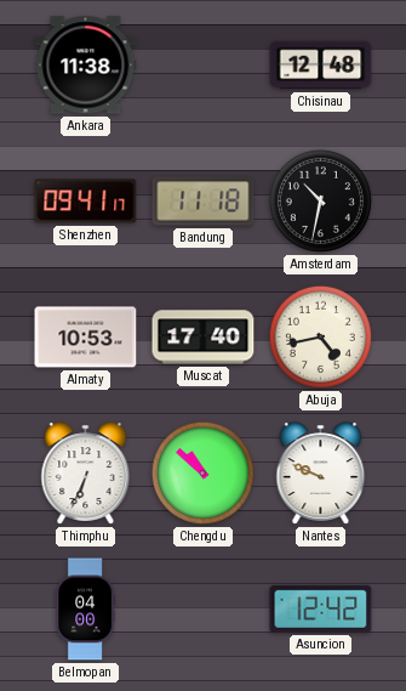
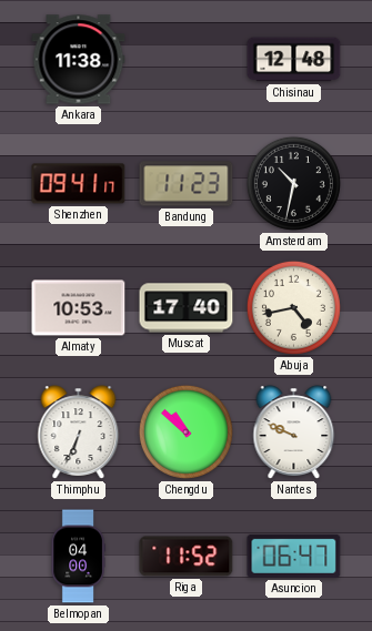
Bandung: 11:18 -> 11:23 (187, 184)
Riga: none -> 11:52 (187, 557)
Asuncion: 12:42 -> 06:47 (294, 556)
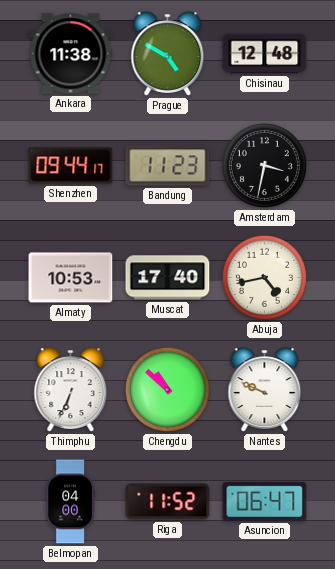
Prague: none -> 4:50 (168, 54)
Shenzhen: 09:41 -> 09:44 (71, 166)
Amsterdam: 10:32 -> 3:32 (264, 165)
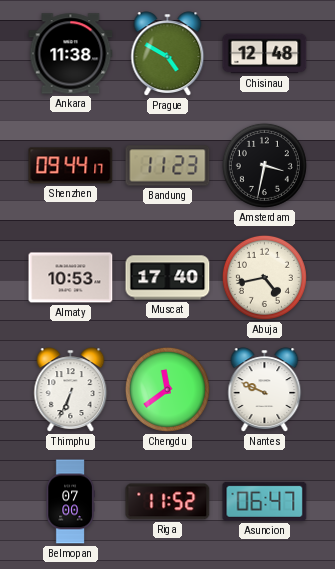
Chengdu: 10:52 -> 11:39 (167, 389)
Belmopan: 04:00 -> 07:00 (70, 502)
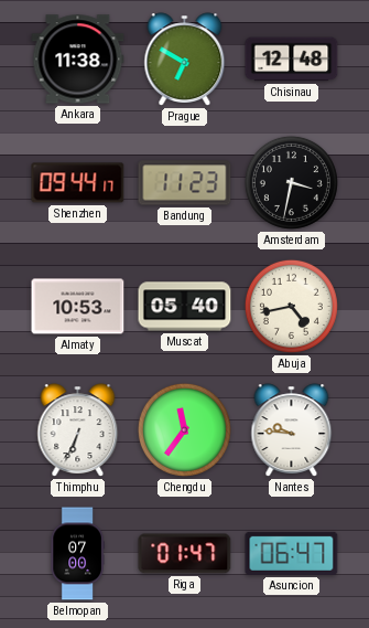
Prague: 4:50 -> 6:50 (185, 60)
Muscat: 17:40 -> 05:40 (185, 307)
Chengdu: 11:39 -> 11:36 (184, 429)
Nantes: 9:49 -> 9:46 (292, 430)
Riga: 11:52 -> 01:47 (185, 554)
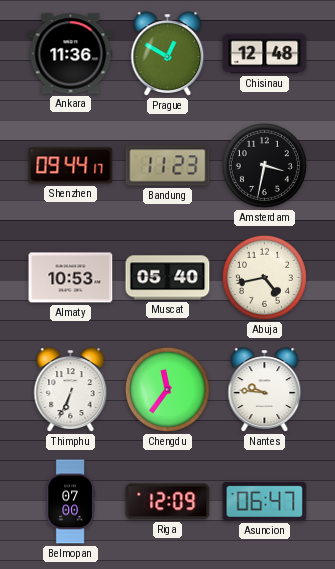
Ankara: 11:38 -> 11:36 (71, 54)
Prague: 6:50 -> 12:50 (168, 54)
Riga: 01:47 -> 12:09 (168, 502)
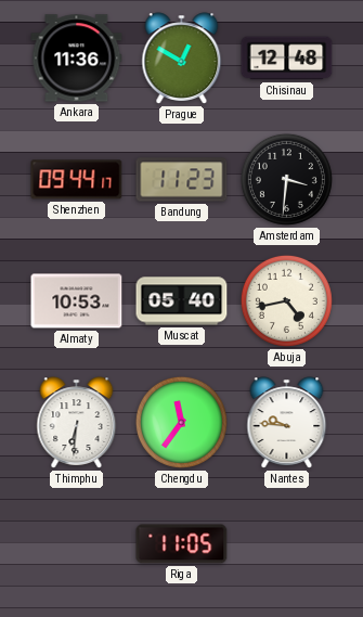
Amsterdam: 3:32 -> 3:31 (286, 179)
Thimphu: 6:34 -> 6:31 (77, 423)
Belmopan: 07:00 -> none (70, 502)
Riga: 12:09 -> 11:05 (182, 544)
Asuncion: 06:47 -> none (265, 501)
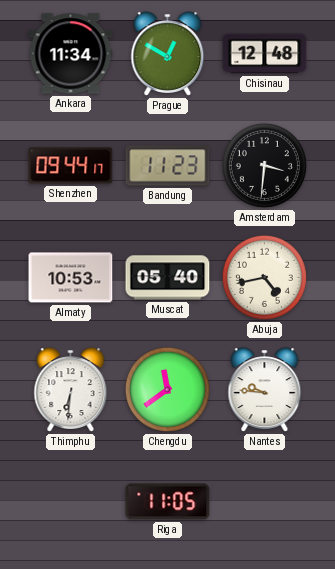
Ankara: 11:36 -> 11:34 (71, 54)
Chengdu: 11:36 -> 11:39 (167, 389)
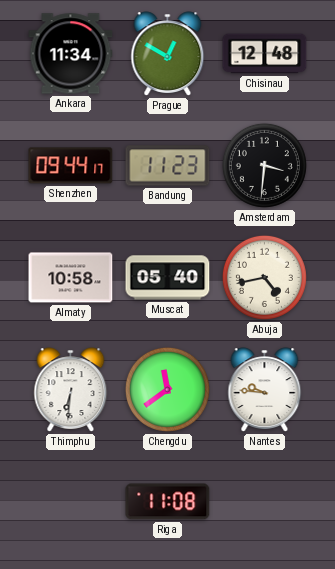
Almaty: 10:53 -> 10:58 (71, 278)
Riga: 11:05 -> 11:08 (168, 502)
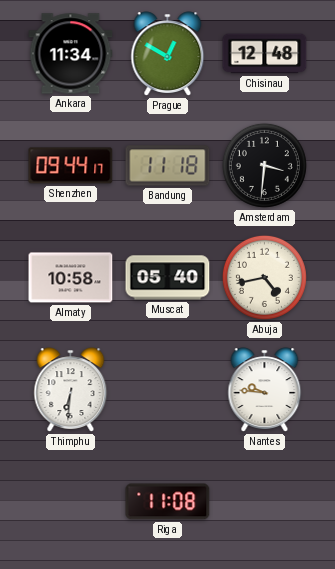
Bandung: 11:23 -> 11:18 (168, 166)
Chengdu: 11:39 -> none (167, 389)
